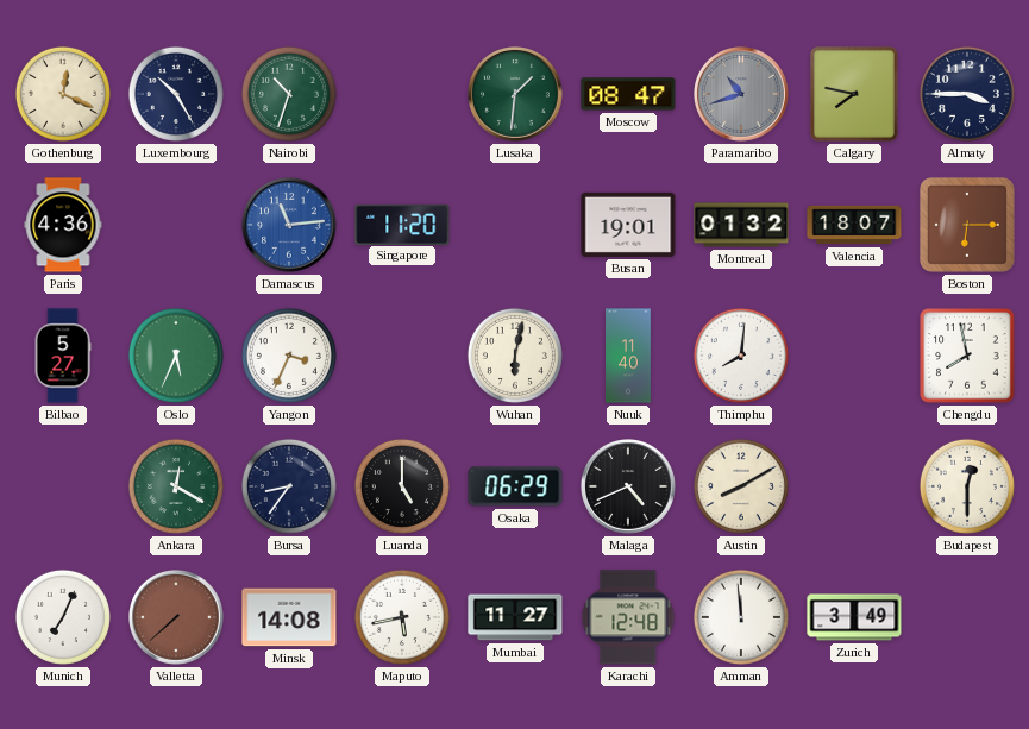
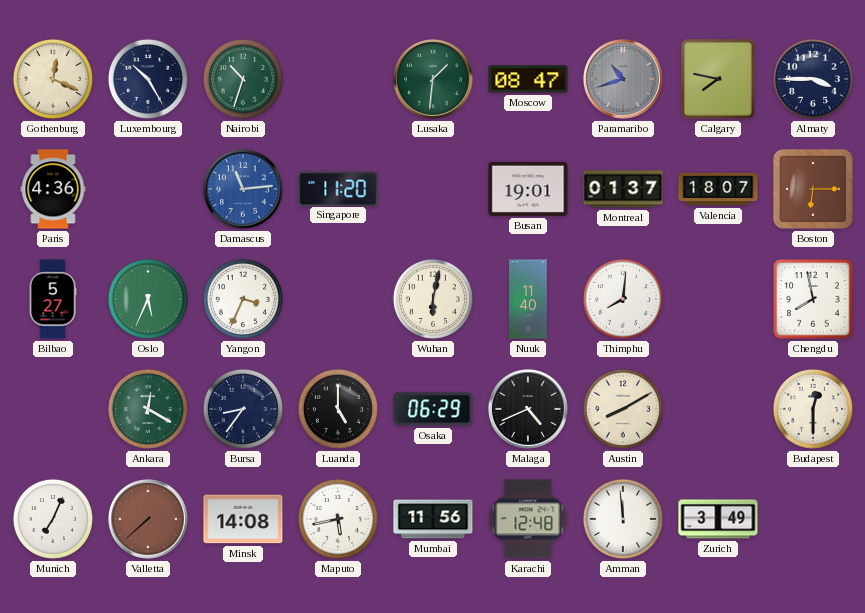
Montreal: 01:32 -> 01:37 (623, 189)
Mumbai: 11:27 -> 11:56 (433, 519)
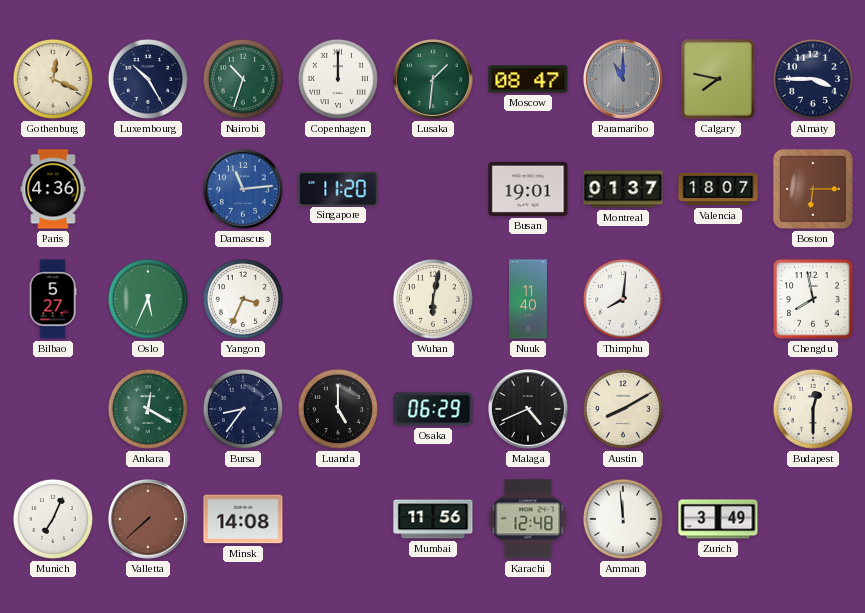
Copenhagen: none -> 12:00 (338, 79)
Paramaribo: 10:42 -> 11:00 (624, 80)
Maputo: 5:43 -> none (338, 519)
